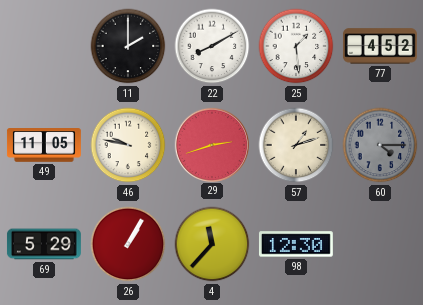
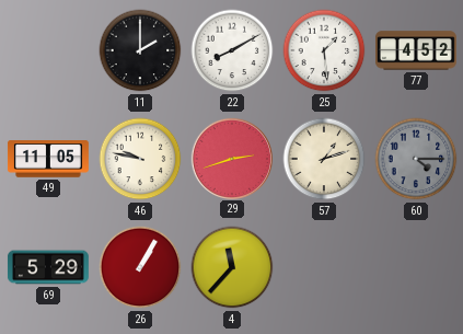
98: 12:30 -> none (296, 244)
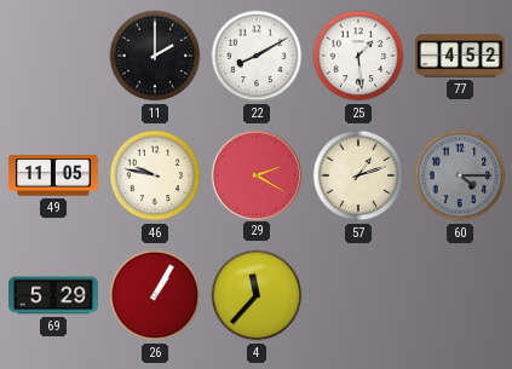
29: 2:42 -> 2:20 (255, 174)
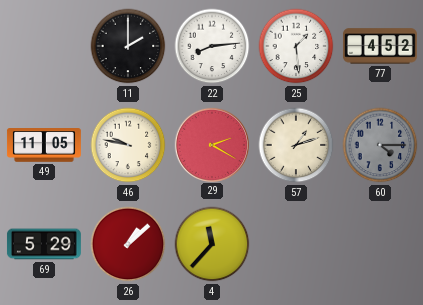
22: 8:10 -> 8:14 (212, 46)
26: 1:05 -> 1:08 (128, 244)
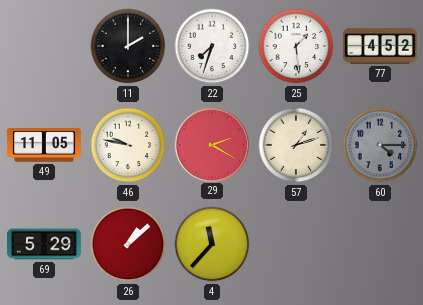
22: 8:14 -> 7:33 (212, 46)
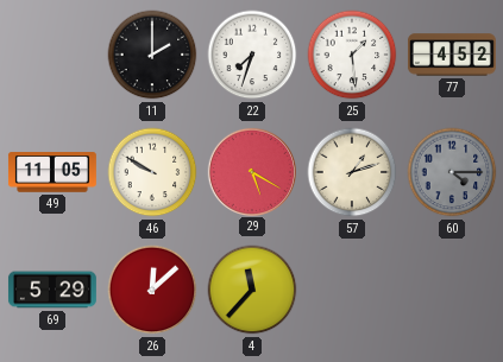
46: 9:47 -> 9:50 (152, 172)
29: 2:20 -> 5:20 (251, 171)
26: 1:08 -> 12:08 (152, 290)
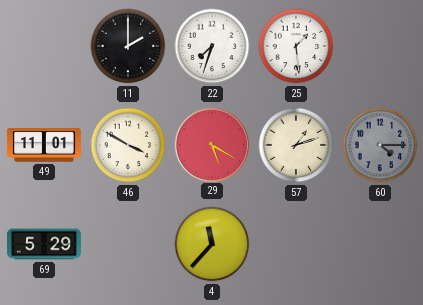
77: 4:52 -> none (452, 55)
49: 11:05 -> 11:01 (44, 145)
46: 9:50 -> 3:50 (128, 145)
26: 12:08 -> none (152, 290)
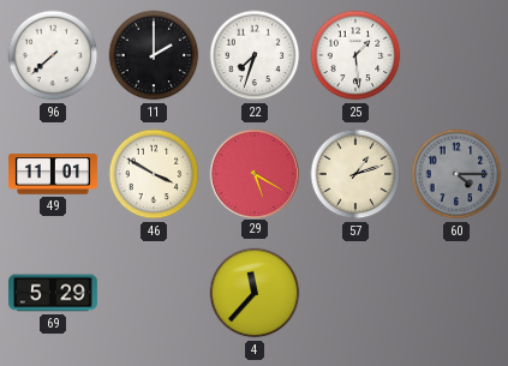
96: none -> 7:38 (53, 55)
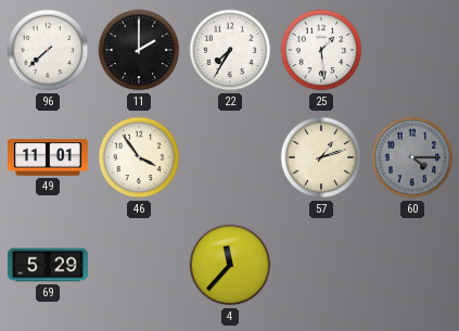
22: 7:33 -> 7:35 (230, 50)
46: 3:50 -> 3:54 (139, 157)
29: 5:20 -> none (253, 173)
